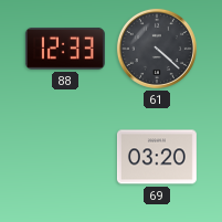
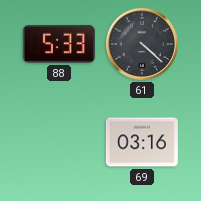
88: 12:33 -> 5:33 (59, 44)
69: 03:20 -> 03:16 (142, 142)
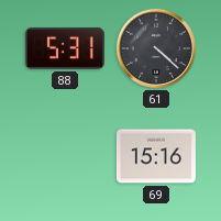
88: 5:33 -> 5:31 (65, 48)
69: 03:16 -> 15:16 (156, 156)
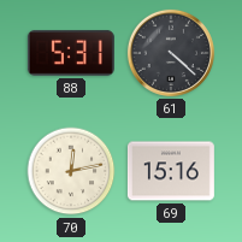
70: none -> 12:13 (71, 171)
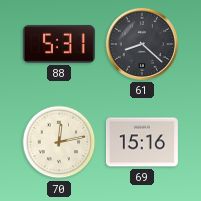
61: 4:22 -> 8:22 (142, 44)
